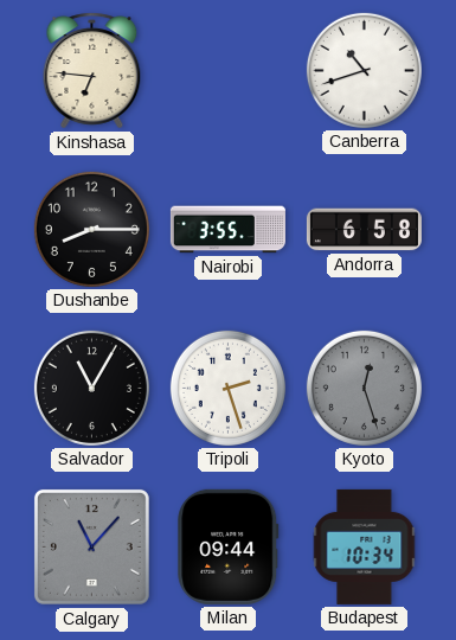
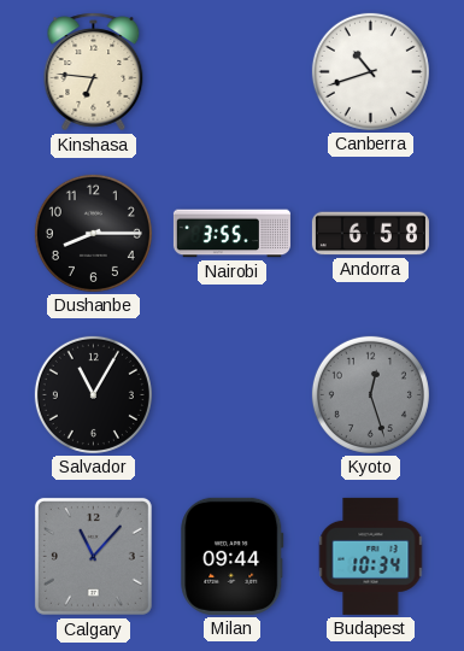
Tripoli: 2:27 -> none (227, 388)
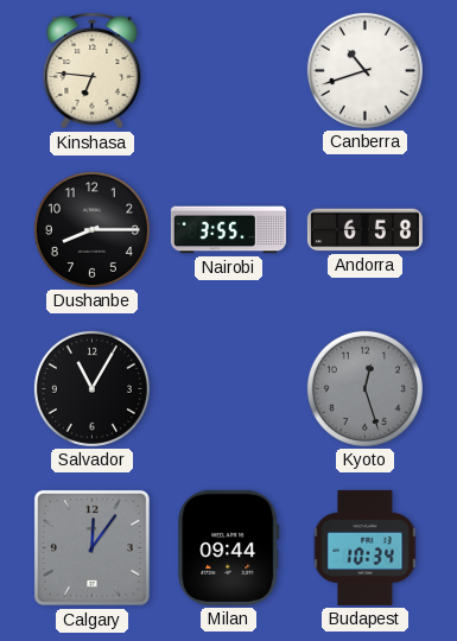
Calgary: 11:07 -> 12:06 (91, 547)
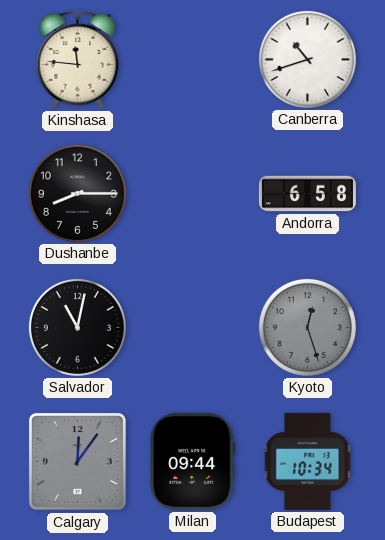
Kinshasa: 6:46 -> 11:46 (78, 60)
Nairobi: 3:55 -> none (228, 230)
Salvador: 11:05 -> 11:02 (77, 327)
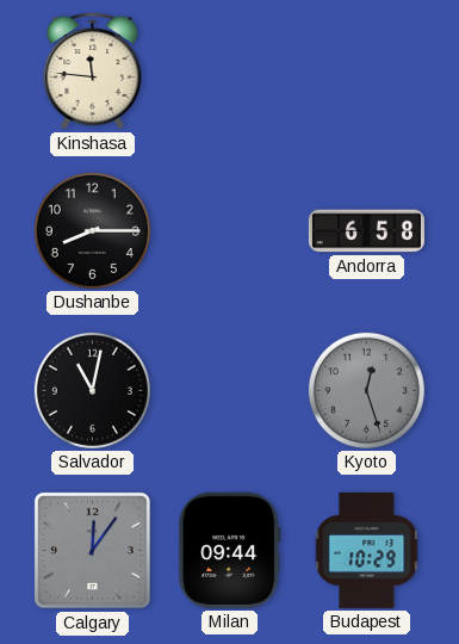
Canberra: 10:42 -> none (307, 59)
Budapest: 10:34 -> 10:29 (367, 550)
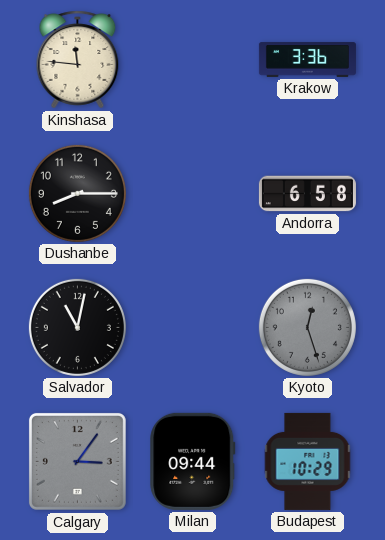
Krakow: none -> 3:36 (307, 60)
Calgary: 12:06 -> 3:06 (77, 461)
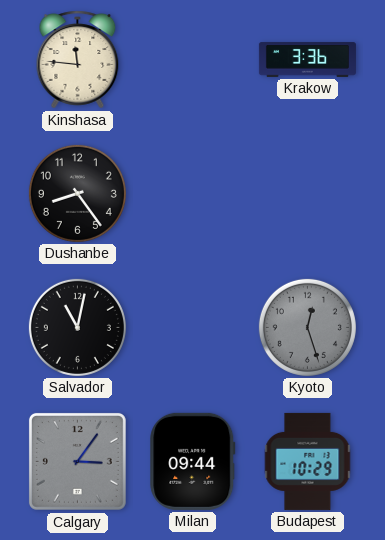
Dushanbe: 8:15 -> 8:24 (77, 193)
Andorra: 6:58 -> none (307, 194)
